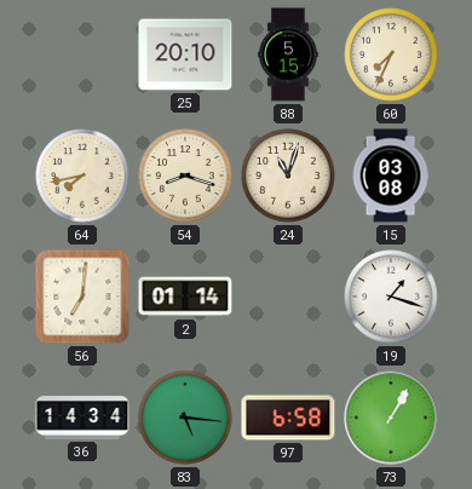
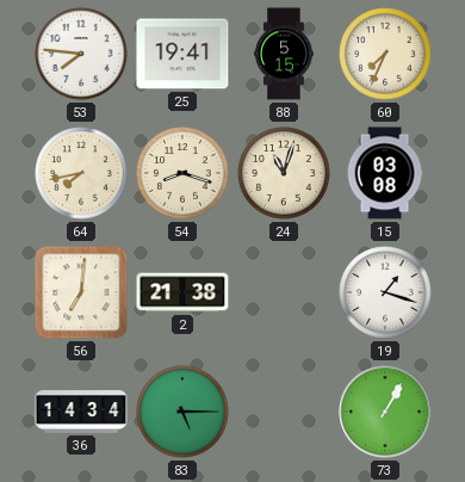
53: none -> 7:46 (81, 54)
25: 20:10 -> 19:41 (182, 54)
2: 01:14 -> 21:38 (182, 292)
83: 5:16 -> 5:15 (182, 412)
97: 6:58 -> none (288, 418)
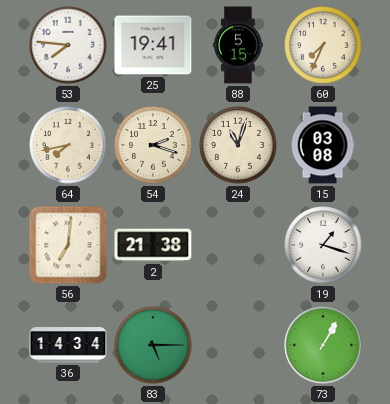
54: 8:18 -> 2:18 (153, 145)
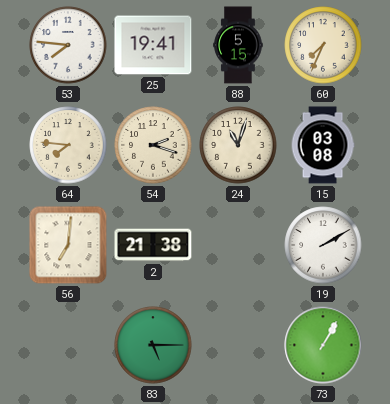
64: 7:43 -> 7:46 (68, 145)
19: 1:18 -> 2:10 (323, 245)
36: 14:34 -> none (68, 346)
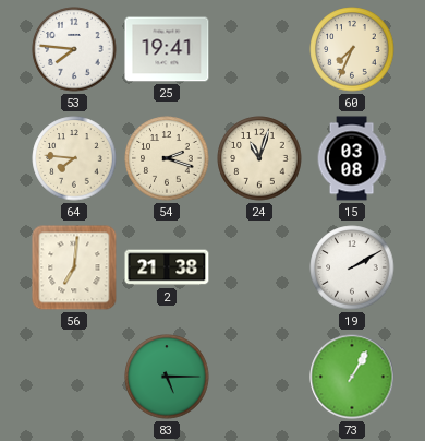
88: 5:15 -> none (238, 45)
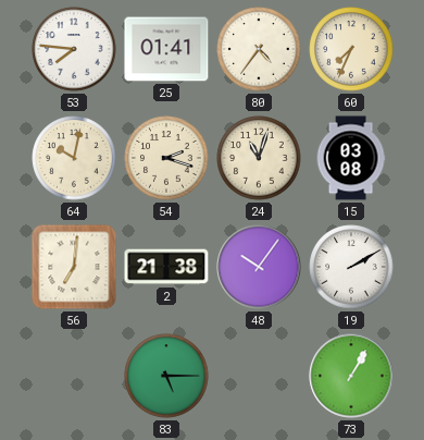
25: 19:41 -> 01:41 (166, 49)
80: none -> 4:36 (259, 49)
64: 7:46 -> 10:02 (74, 158)
48: none -> 10:06 (259, 267)
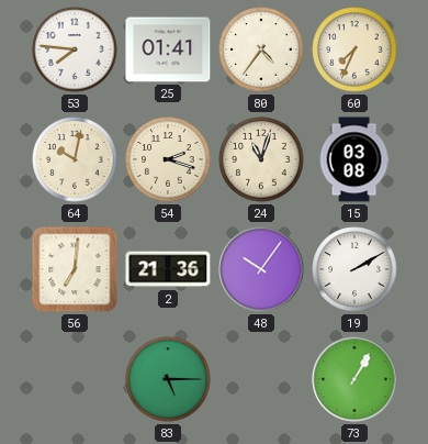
2: 21:38 -> 21:36 (168, 269)
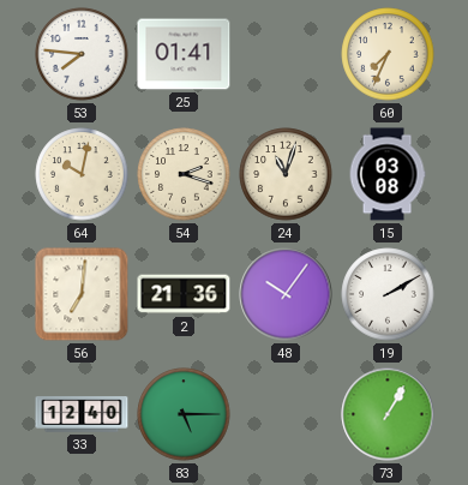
80: 4:36 -> none (261, 49)
33: none -> 12:40 (82, 414)
